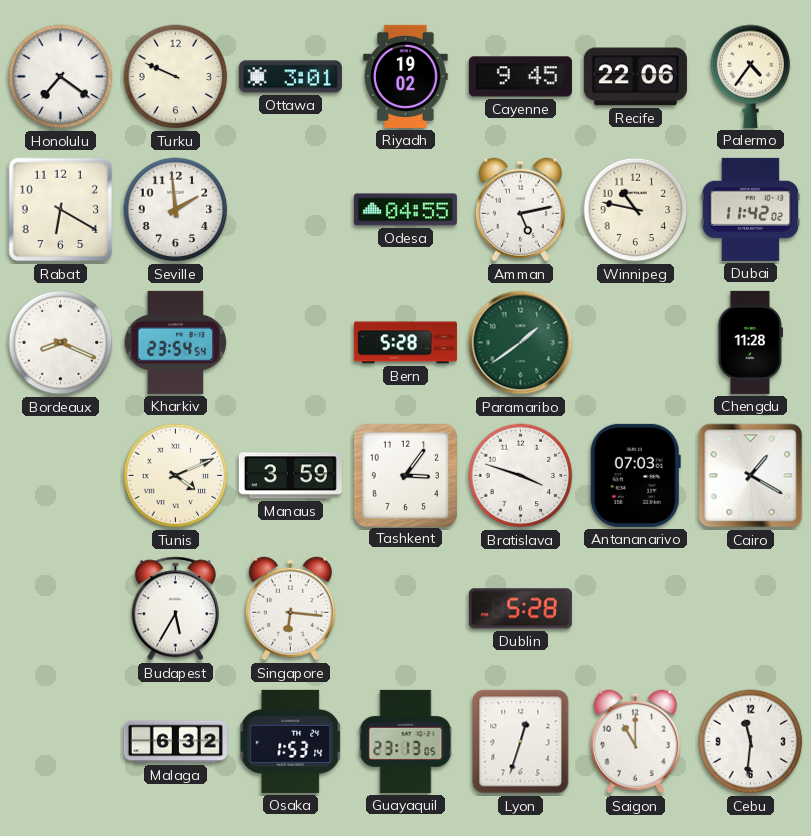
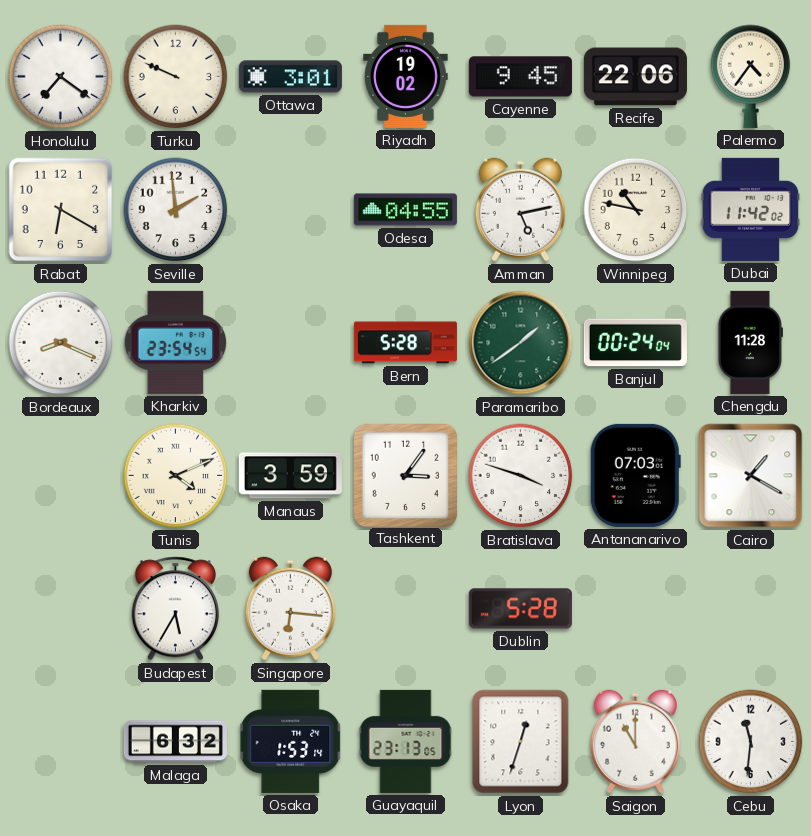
Banjul: none -> 00:24 (635, 343)
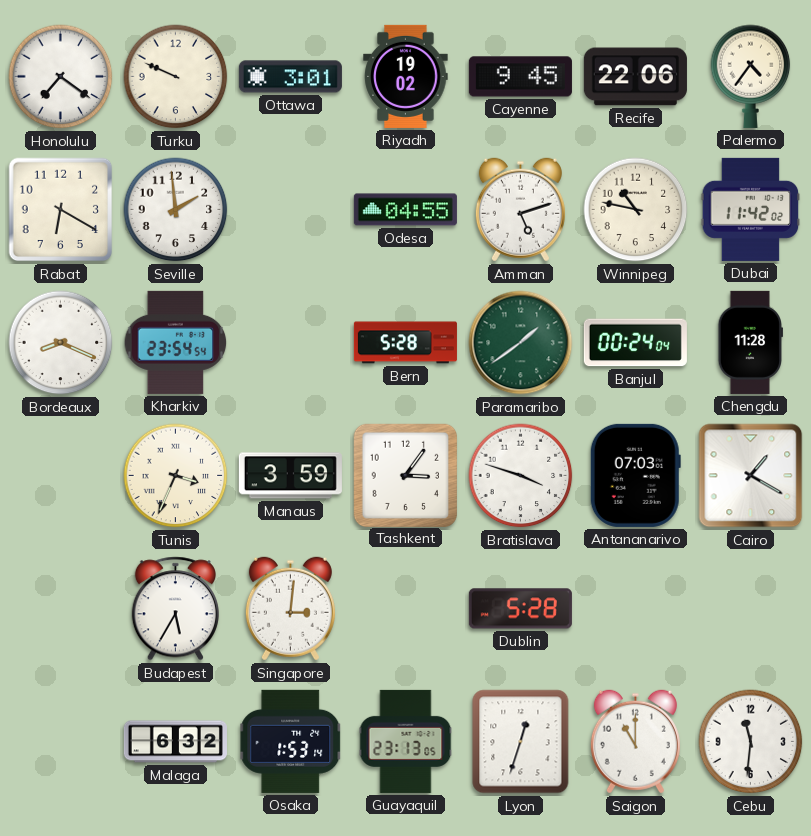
Amman: 5:13 -> 5:12 (520, 210)
Tunis: 4:11 -> 3:34 (176, 476)
Singapore: 6:16 -> 3:01 (290, 609)
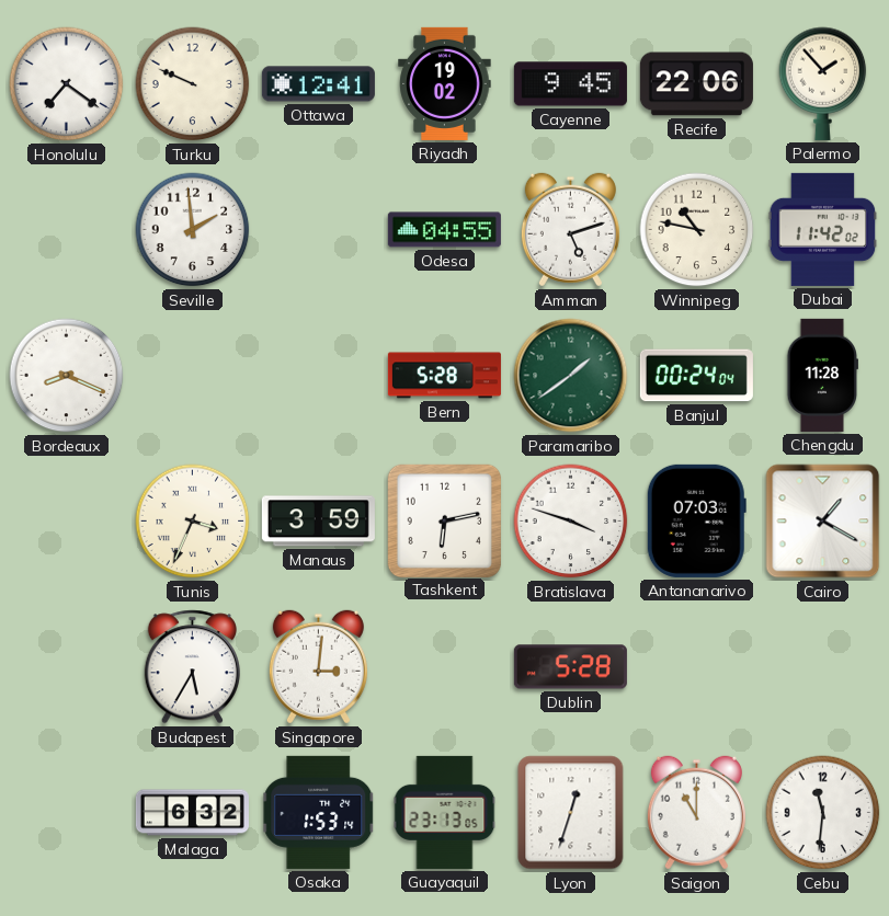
Ottawa: 3:01 -> 12:41 (318, 84)
Palermo: 4:36 -> 1:53 (823, 83)
Rabat: 6:20 -> none (61, 210)
Kharkiv: 23:54 -> none (176, 342)
Tashkent: 3:06 -> 6:13 (444, 520)
